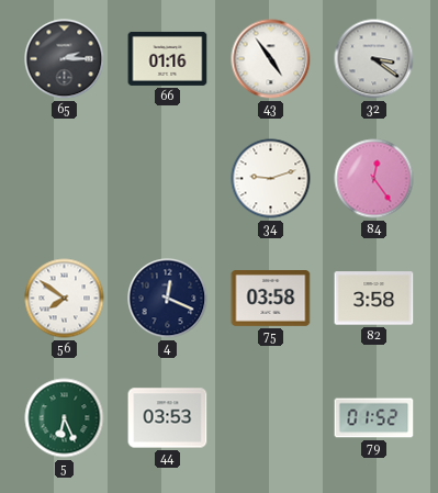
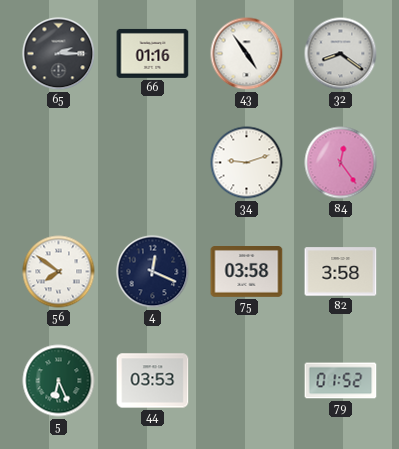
32: 3:21 -> 8:21 (341, 54)
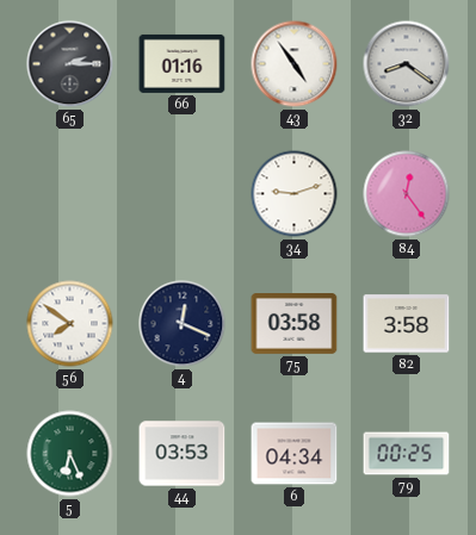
6: none -> 04:34 (295, 454)
79: 01:52 -> 00:25 (407, 454)
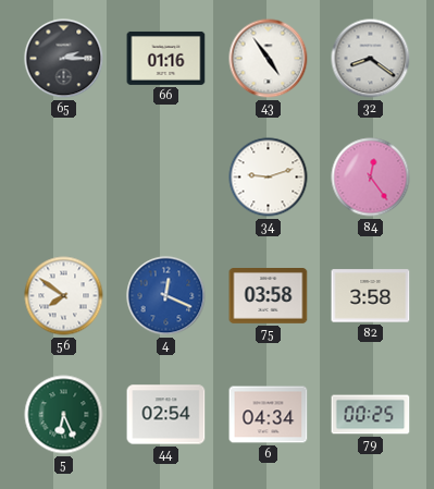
4 dial: navy -> blue (166, 296)
44: 03:53 -> 02:54 (166, 415)
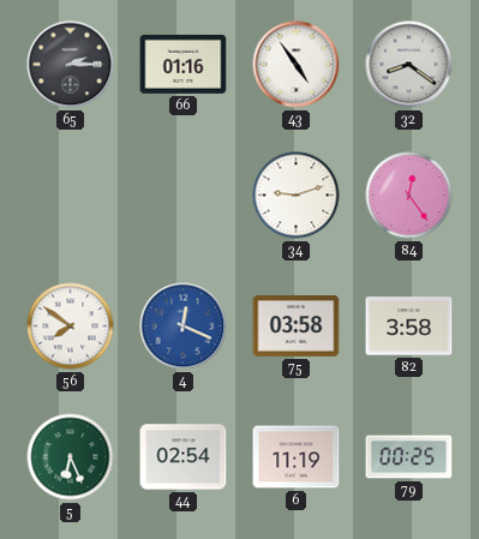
6: 04:34 -> 11:19 (297, 457)
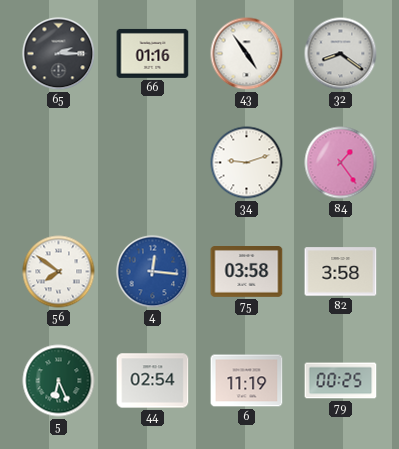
84: 12:24 -> 1:24 (341, 163)
4: 12:19 -> 12:16 (153, 272)
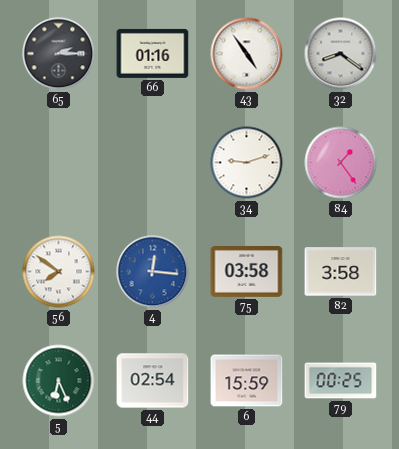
6: 11:19 -> 15:59 (247, 381)
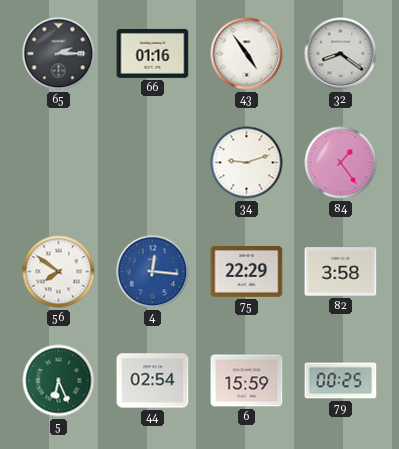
75: 03:58 -> 22:29 (247, 272)
